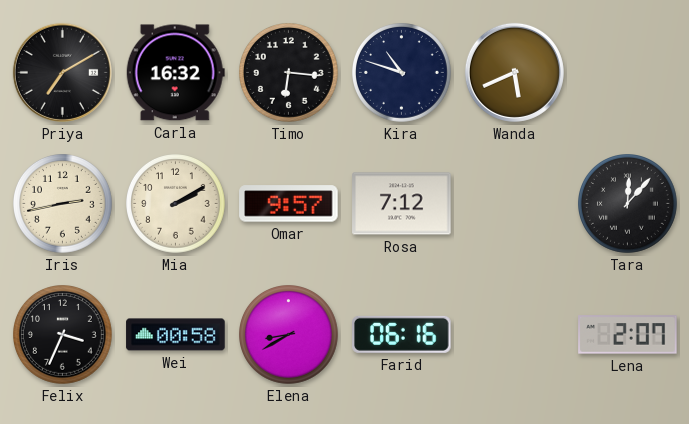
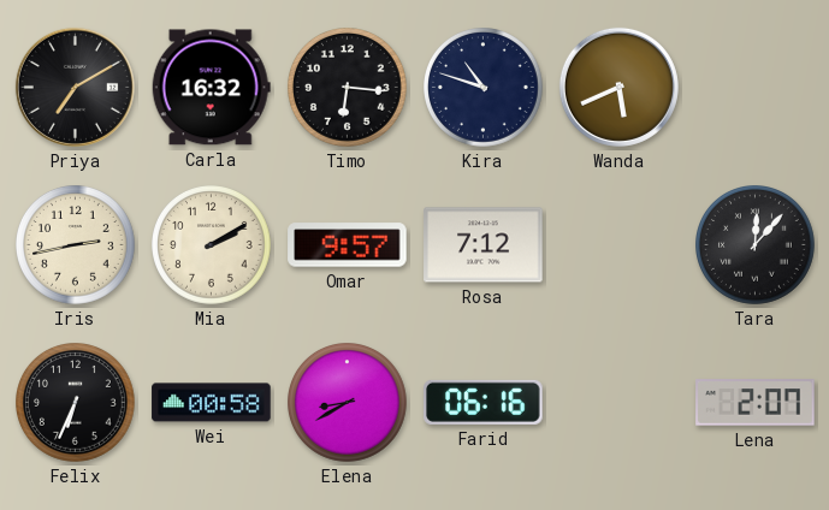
Felix: 3:34 -> 6:34 (76, 403)
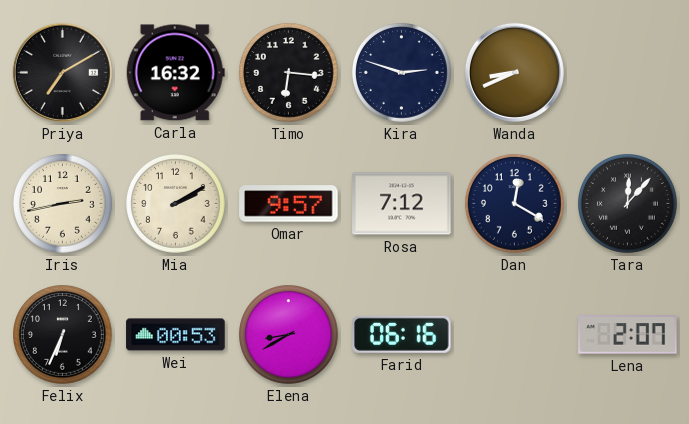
Kira: 10:48 -> 2:48 (402, 73)
Wanda: 5:41 -> 8:41 (514, 72)
Dan: none -> 12:20 (515, 204)
Wei: 00:58 -> 00:53 (176, 335)
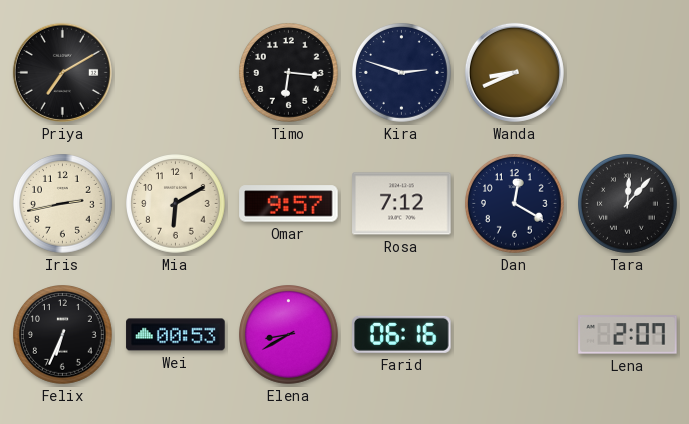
Carla: 16:32 -> none (175, 73)
Mia: 2:10 -> 6:10 (176, 204)
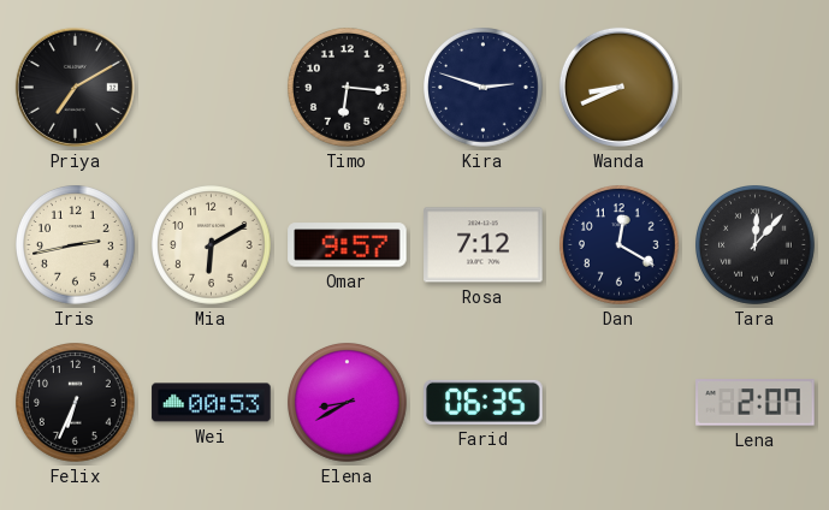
Farid: 06:16 -> 06:35 (484, 402)
